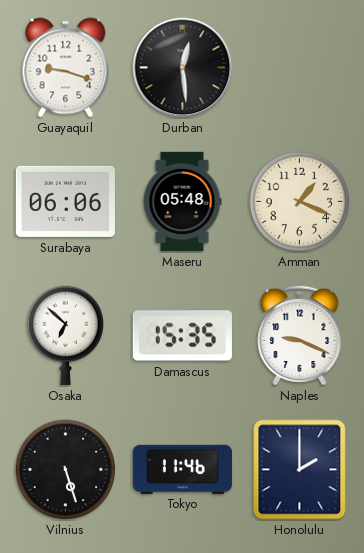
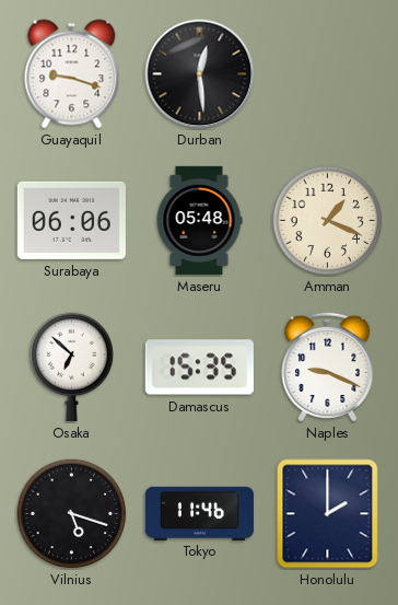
Vilnius: 5:27 -> 5:18 (72, 514)
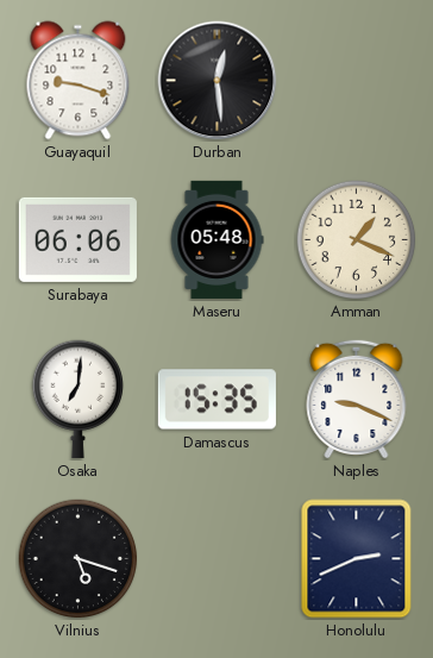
Osaka: 6:52 -> 7:01 (77, 399)
Tokyo: 11:46 -> none (199, 513)
Honolulu: 2:00 -> 2:41 (357, 559)
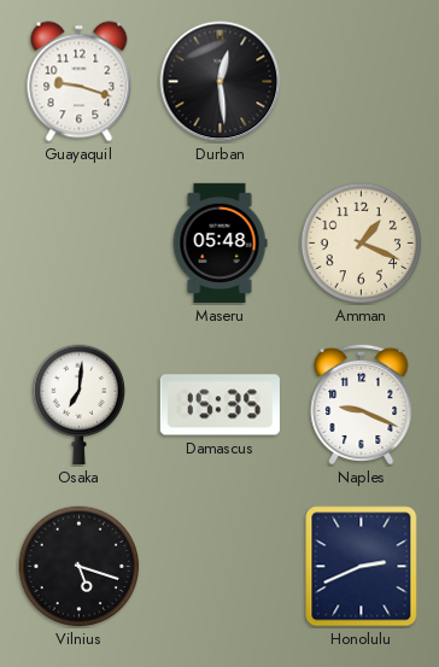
Surabaya: 06:06 -> none (77, 239)
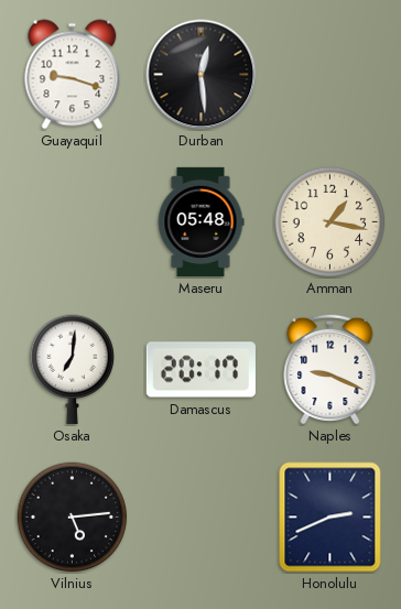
Amman: 1:19 -> 1:17 (330, 222)
Damascus: 15:35 -> 20:17 (201, 370)
Vilnius: 5:18 -> 5:14 (73, 518)
